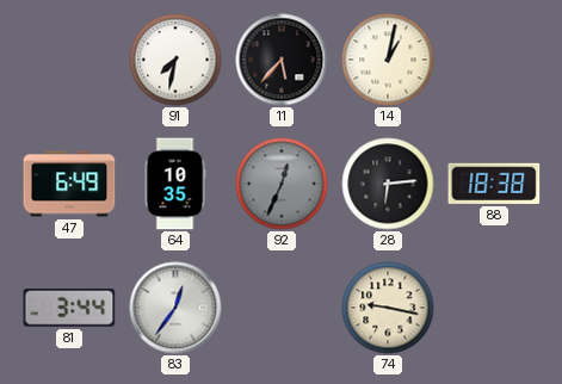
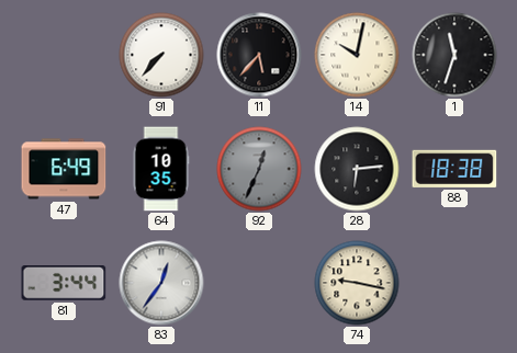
91: 7:32 -> 7:37 (161, 55)
14: 1:02 -> 10:02 (357, 55)
1: none -> 11:33 (454, 55)
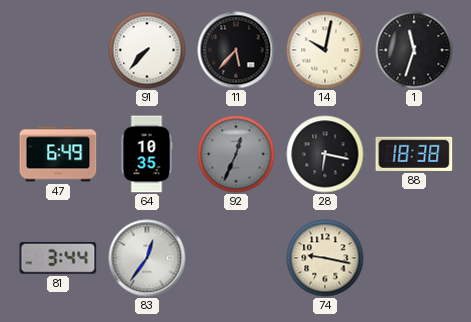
28: 6:14 -> 6:17 (325, 154)
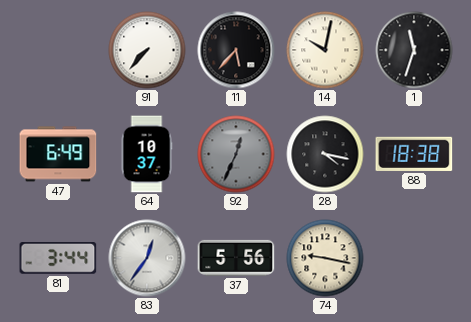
64: 10:35 -> 10:37 (147, 154)
28: 6:17 -> 4:17 (325, 154)
37: none -> 5:56 (236, 258)
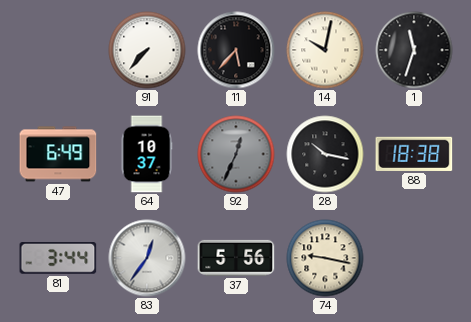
28: 4:17 -> 10:17 (325, 154)
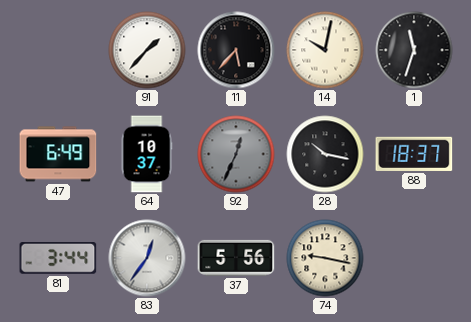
91: 7:37 -> 1:37 (147, 50)
88: 18:38 -> 18:37 (414, 154)
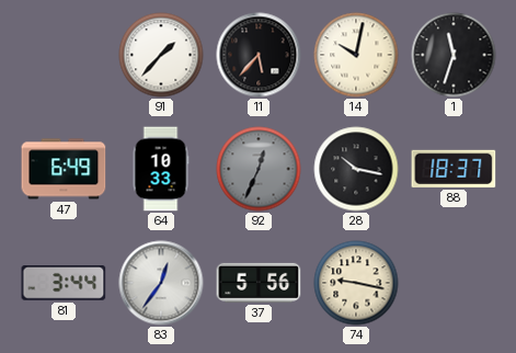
64: 10:37 -> 10:33 (161, 169)
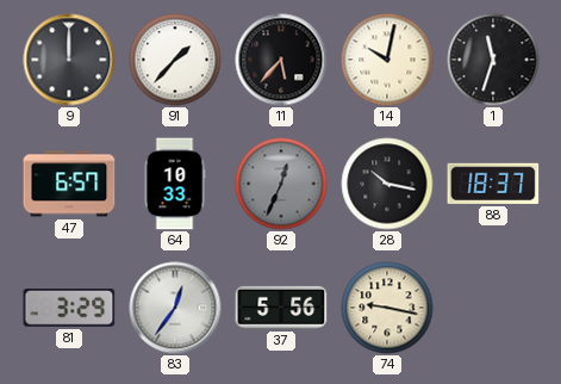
9: none -> 12:00 (69, 60)
47: 6:49 -> 6:57 (69, 184)
81: 3:44 -> 3:29 (69, 309)
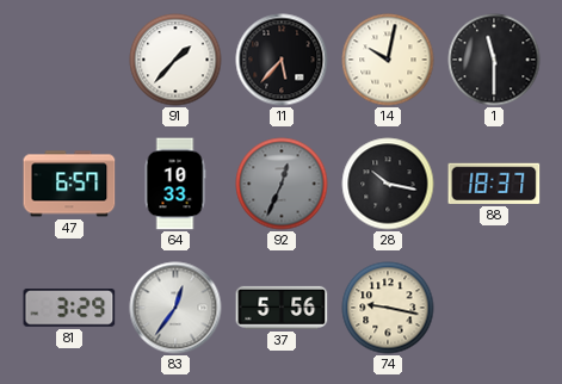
9: 12:00 -> none (69, 60)
1: 11:33 -> 11:30 (494, 60)
